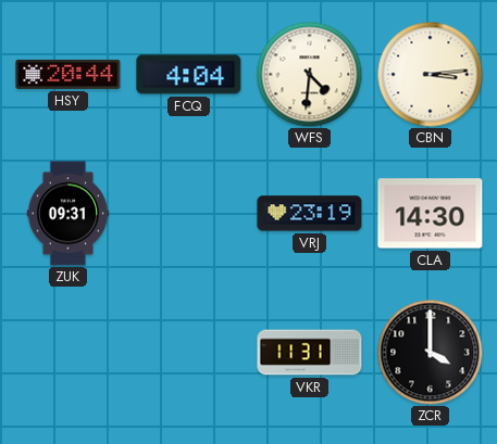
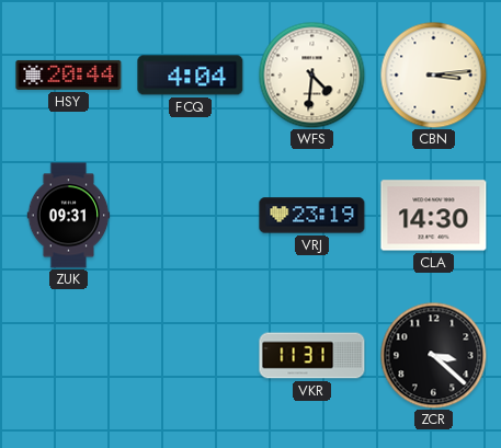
ZCR: 4:00 -> 3:22 (433, 355)
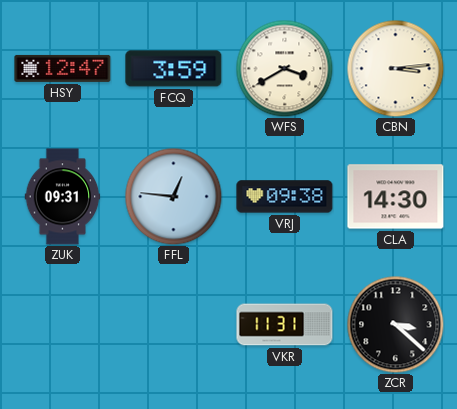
HSY: 20:44 -> 12:47 (63, 68)
FCQ: 4:04 -> 3:59 (174, 69)
WFS: 4:31 -> 3:40 (284, 68)
FFL: none -> 12:46 (173, 196)
VRJ: 23:19 -> 09:38 (285, 197)
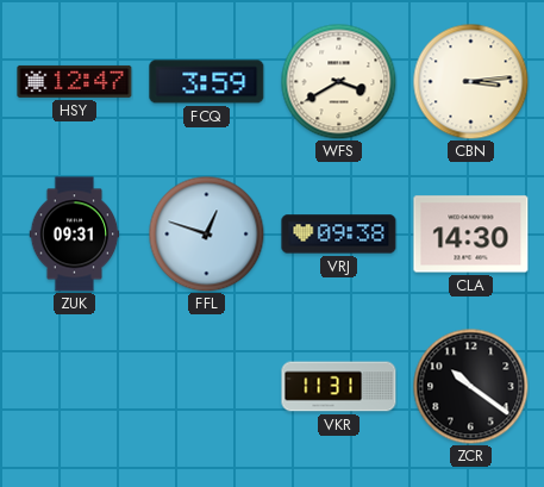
FFL: 12:46 -> 12:48 (206, 233)
ZCR: 3:22 -> 10:21 (470, 386)
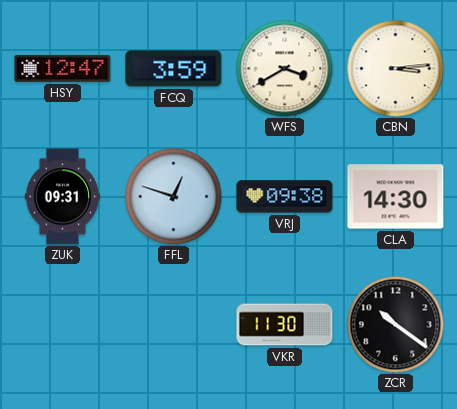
VKR: 11:31 -> 11:30 (285, 325)
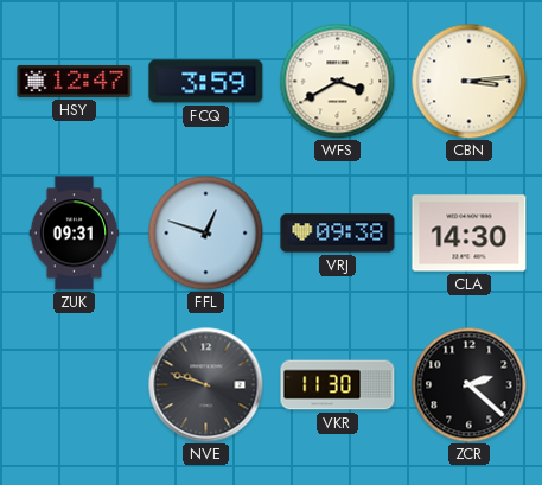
NVE: none -> 9:48 (206, 385)
ZCR: 10:21 -> 2:22 (468, 384)
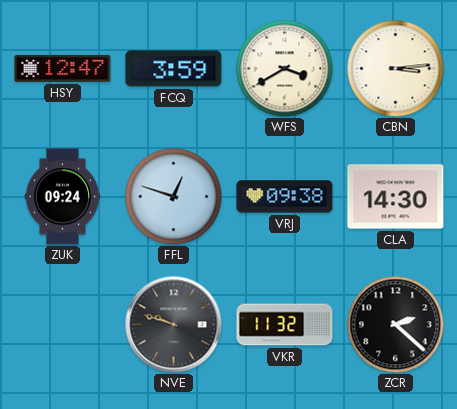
ZUK: 09:31 -> 09:24 (63, 197)
VKR: 11:30 -> 11:32 (285, 325)
